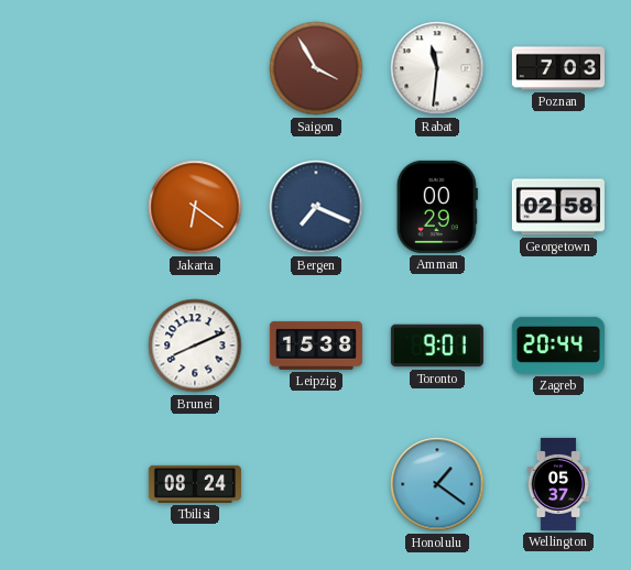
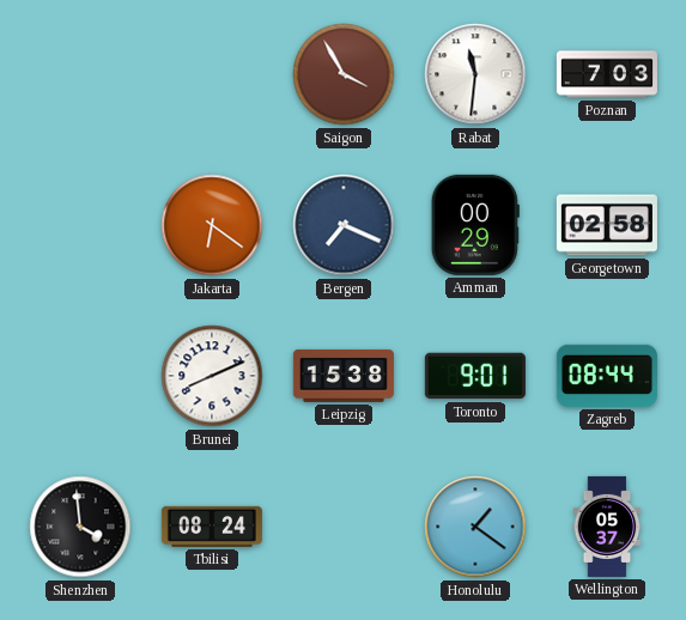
Zagreb: 20:44 -> 08:44 (607, 376)
Shenzhen: none -> 3:59 (80, 527)
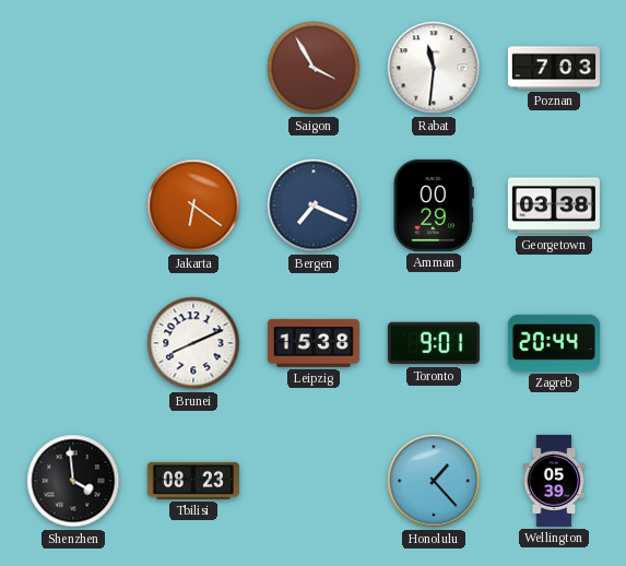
Georgetown: 02:58 -> 03:38 (554, 205)
Zagreb: 08:44 -> 20:44 (554, 343)
Tbilisi: 08:24 -> 08:23 (193, 481)
Honolulu: 1:21 -> 1:23 (434, 481)
Wellington: 05:37 -> 05:39 (554, 481)
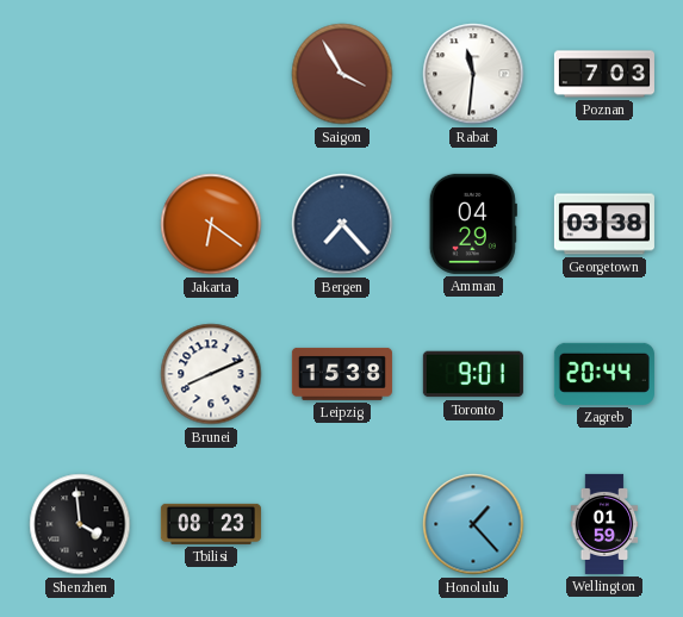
Bergen: 7:19 -> 7:23 (342, 224)
Amman: 00:29 -> 04:29 (473, 224)
Wellington: 05:39 -> 01:59 (604, 524)
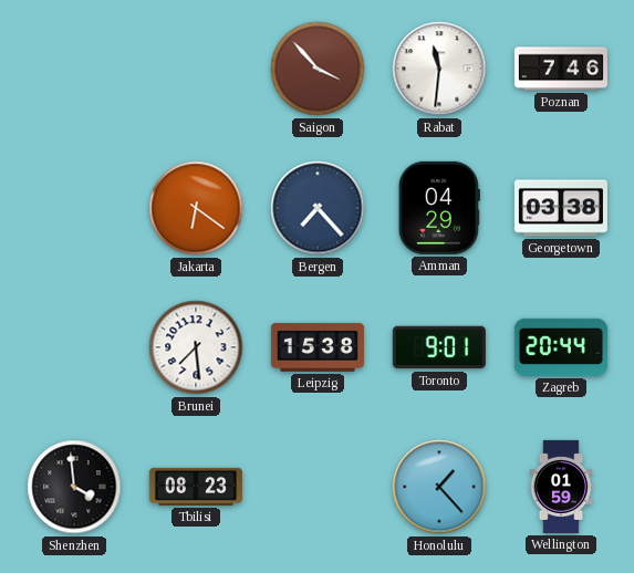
Saigon: 3:55 -> 3:53 (318, 69)
Poznan: 7:03 -> 7:46 (561, 69)
Brunei: 8:11 -> 7:29 (196, 347)
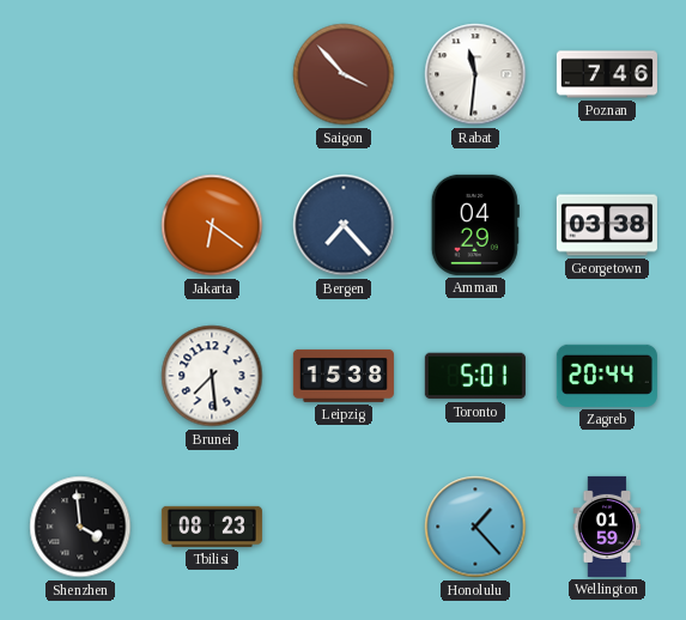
Toronto: 9:01 -> 5:01 (475, 376)
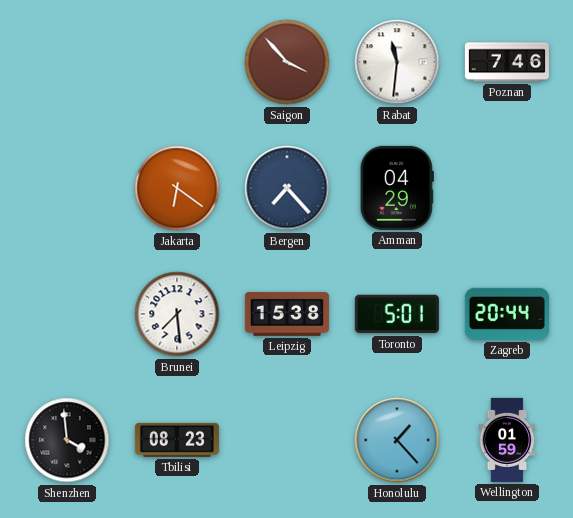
Georgetown: 03:38 -> none (607, 225)
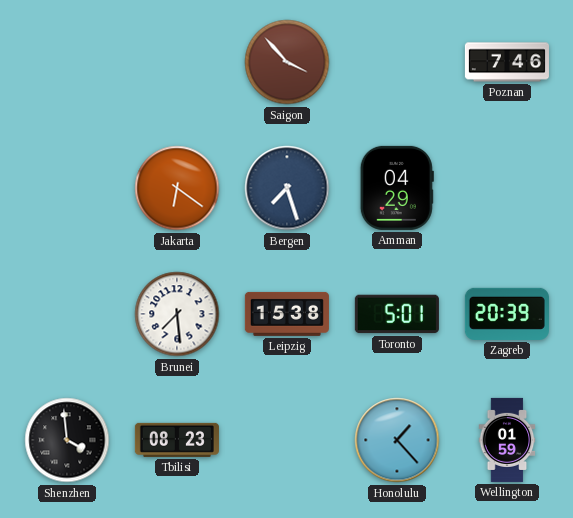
Rabat: 11:31 -> none (397, 62)
Bergen: 7:23 -> 7:27 (287, 188)
Zagreb: 20:44 -> 20:39 (507, 314)
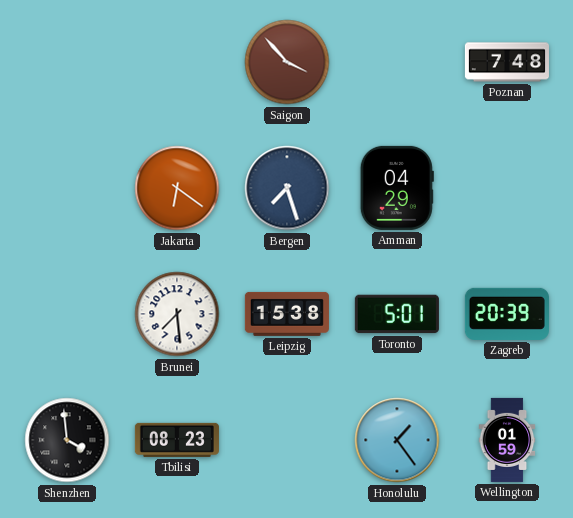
Poznan: 7:46 -> 7:48 (507, 62)
Honolulu: 1:23 -> 1:24 (397, 440)
